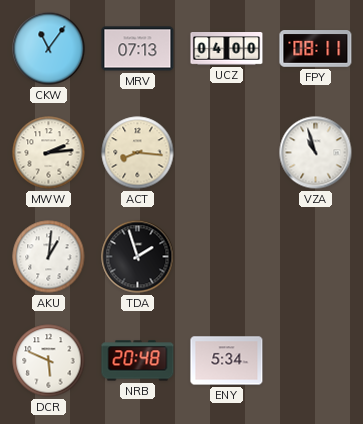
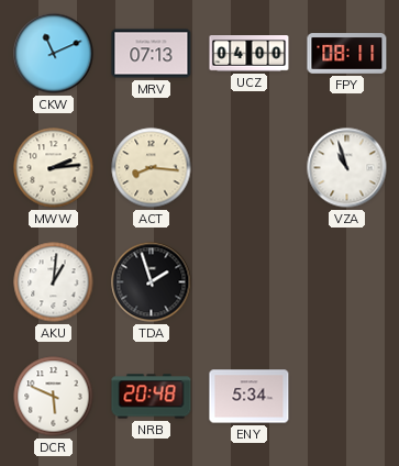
CKW: 11:06 -> 11:11 (54, 54)
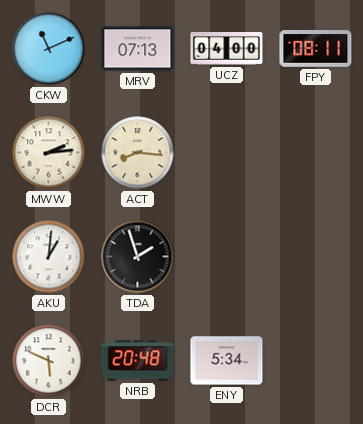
VZA: 10:57 -> none (347, 168)
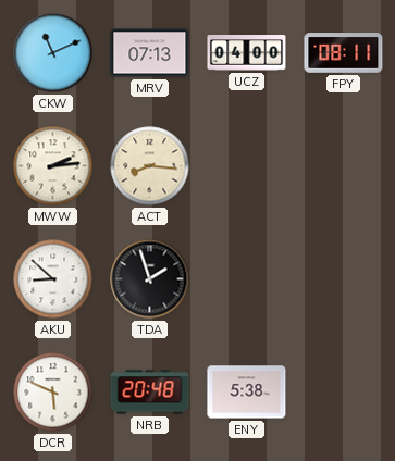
AKU: 1:01 -> 8:52 (53, 279)
ENY: 5:34 -> 5:38 (247, 393)
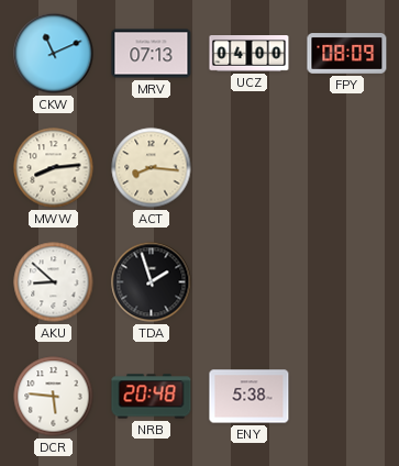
FPY: 08:11 -> 08:09 (347, 54)
MWW: 2:14 -> 8:14 (54, 168)
DCR: 5:49 -> 5:46 (54, 397)
